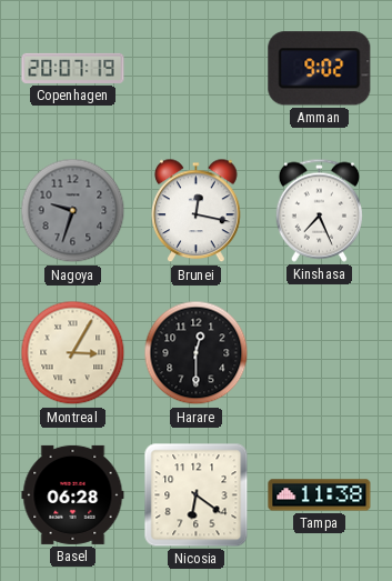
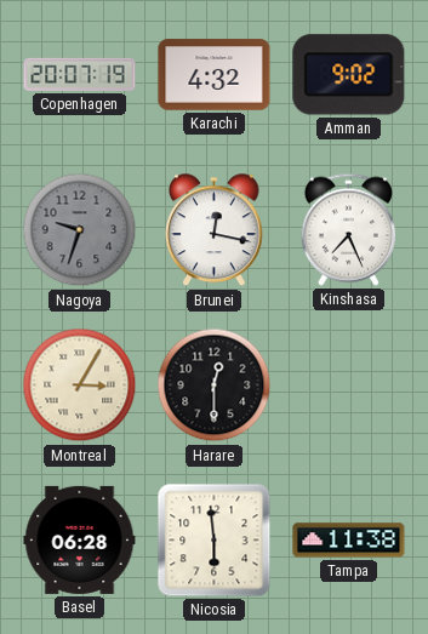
Karachi: none -> 4:32 (215, 75)
Nicosia: 6:21 -> 5:59 (215, 541)
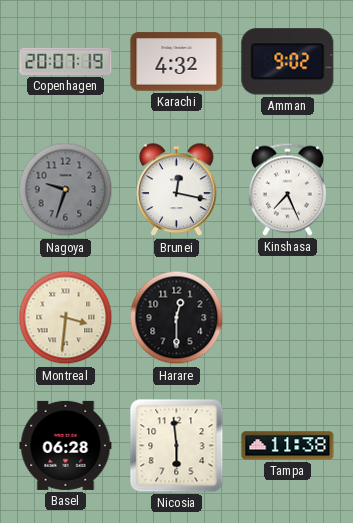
Montreal: 3:05 -> 3:31 (66, 318)
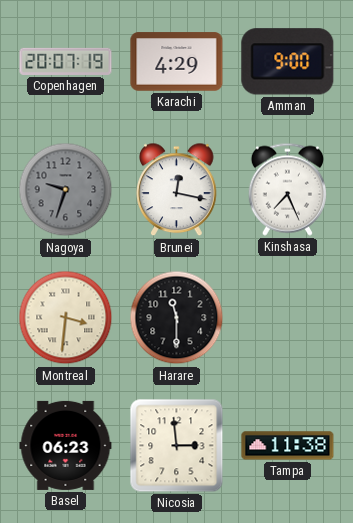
Karachi: 4:32 -> 4:29 (177, 62)
Amman: 9:02 -> 9:00 (288, 62)
Harare: 12:30 -> 11:30 (177, 318)
Basel: 06:28 -> 06:23 (66, 445)
Nicosia: 5:59 -> 2:59 (177, 446)
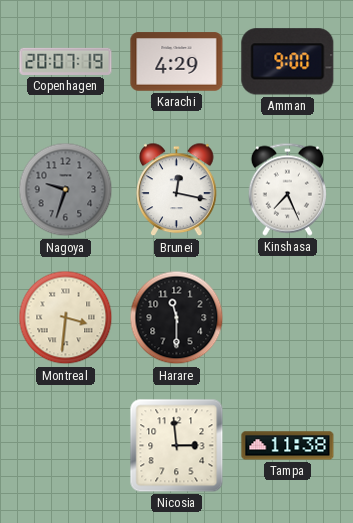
Basel: 06:23 -> none (66, 445)
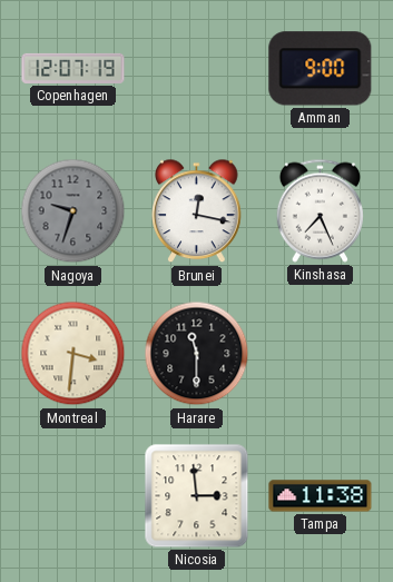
Copenhagen: 20:07 -> 12:07 (73, 68)
Karachi: 4:29 -> none (177, 62)
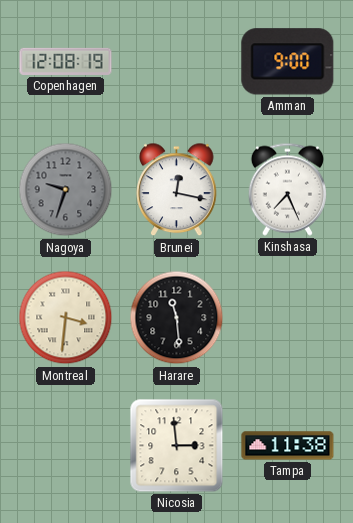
Copenhagen: 12:07 -> 12:08 (66, 61)
Harare: 11:30 -> 11:29 (177, 318)
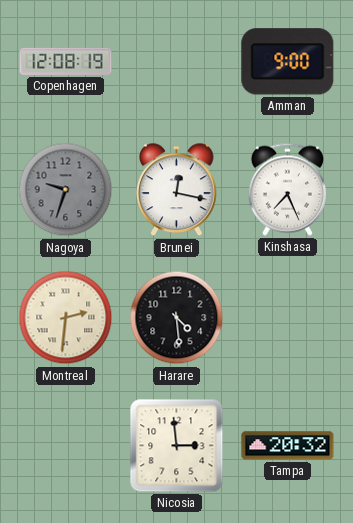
Montreal: 3:31 -> 2:31 (66, 318)
Harare: 11:29 -> 4:29 (177, 318)
Tampa: 11:38 -> 20:32 (288, 446)
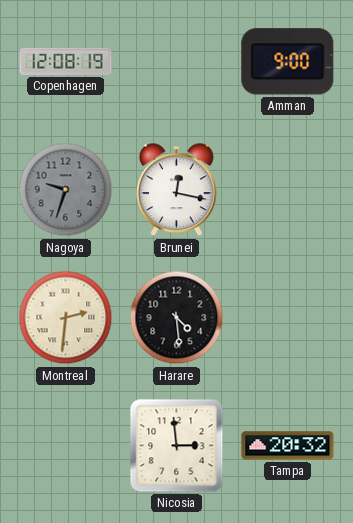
Kinshasa: 7:26 -> none (287, 189)
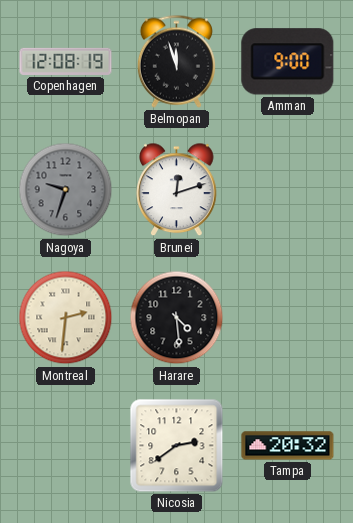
Belmopan: none -> 11:57 (176, 61)
Brunei: 12:17 -> 12:12 (177, 190)
Nicosia: 2:59 -> 2:39 (177, 446)
